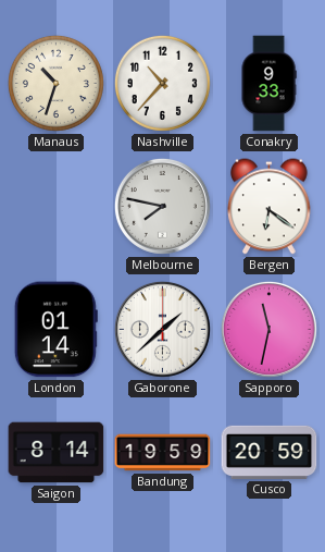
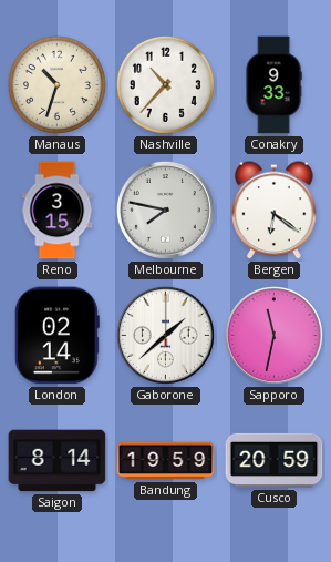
Reno: none -> 3:15 (58, 211)
London: 01:14 -> 02:14 (56, 336)
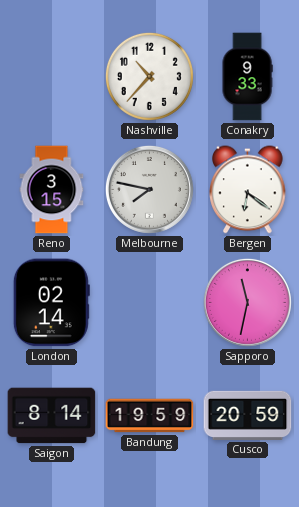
Manaus: 10:33 -> none (56, 84)
Gaborone: 1:38 -> none (165, 335)
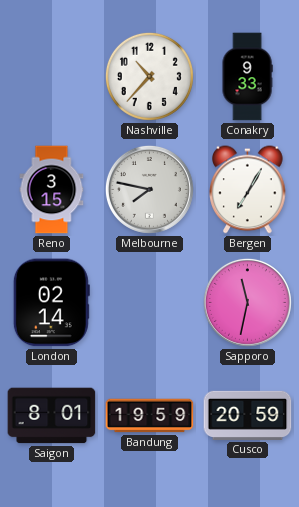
Bergen: 6:21 -> 7:05 (248, 190)
Saigon: 8:14 -> 8:01 (52, 416)
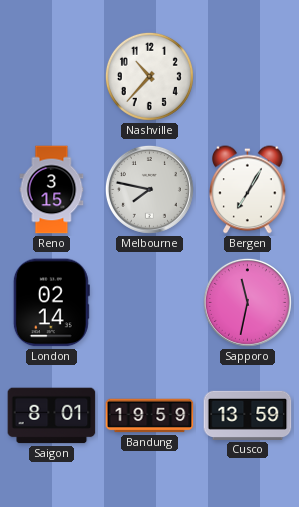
Conakry: 9:33 -> none (247, 77)
Cusco: 20:59 -> 13:59 (248, 415)
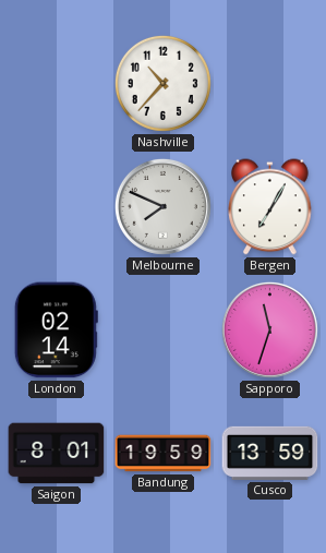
Reno: 3:15 -> none (52, 190)
Melbourne: 7:47 -> 7:49 (162, 206)
Sapporo: 11:32 -> 11:33 (269, 329)
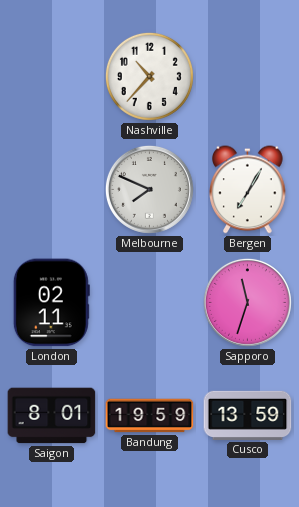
London: 02:14 -> 02:11 (51, 303)
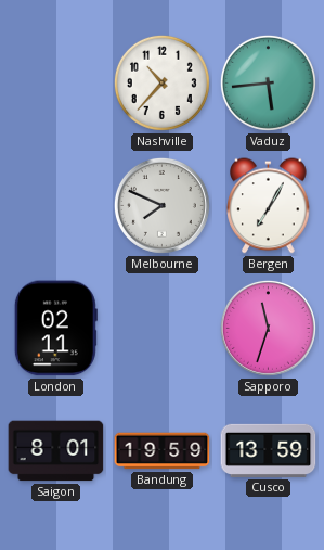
Vaduz: none -> 5:44 (268, 82)
